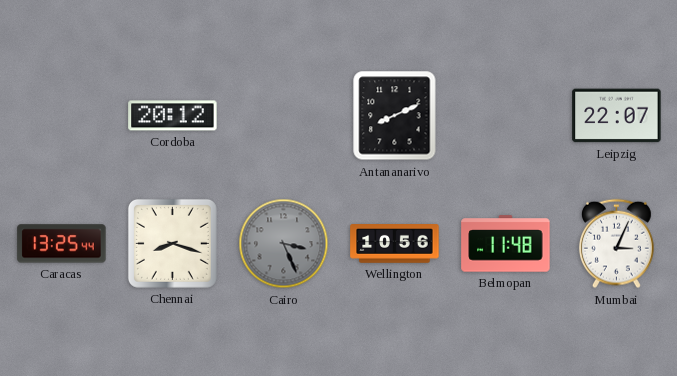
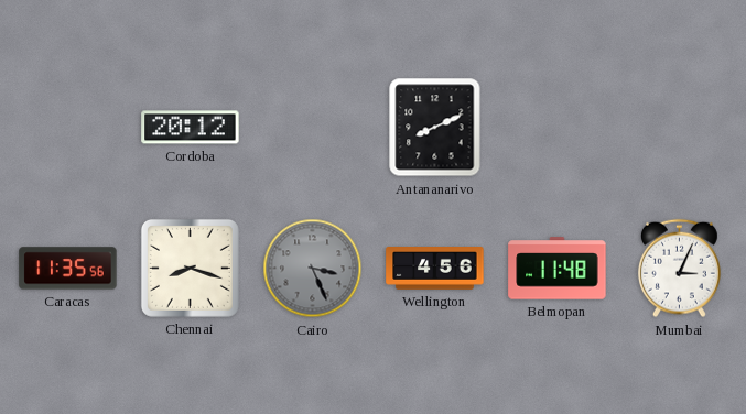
Leipzig: 22:07 -> none (617, 116)
Caracas: 13:25 -> 11:35 (68, 269)
Wellington: 10:56 -> 4:56 (435, 269)
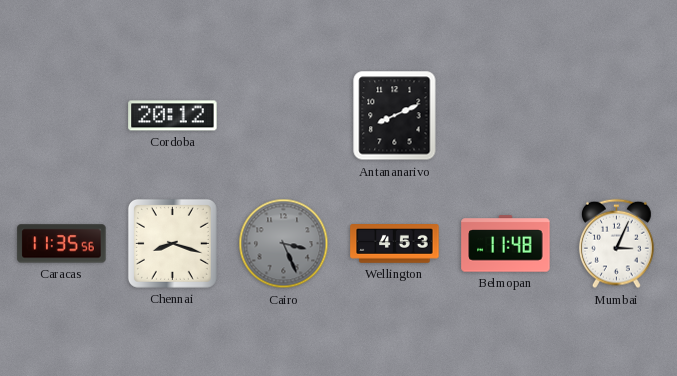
Wellington: 4:56 -> 4:53 (395, 244)
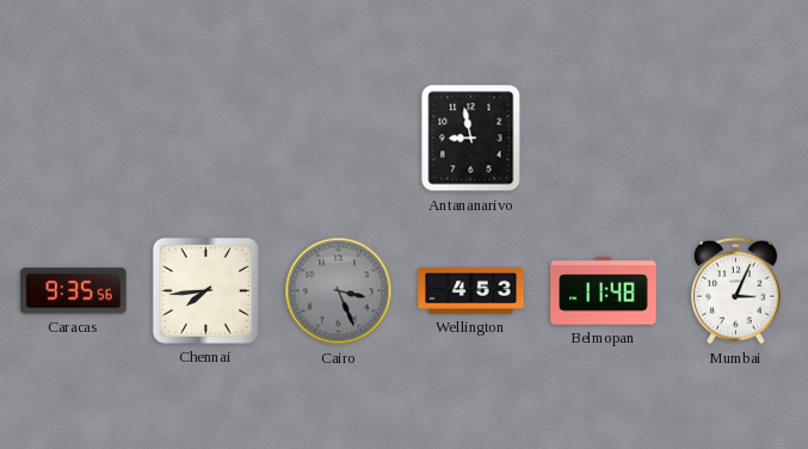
Cordoba: 20:12 -> none (173, 116)
Antananarivo: 8:11 -> 8:58 (471, 139)
Caracas: 11:35 -> 9:35 (74, 291)
Chennai: 8:18 -> 7:44 (205, 290)
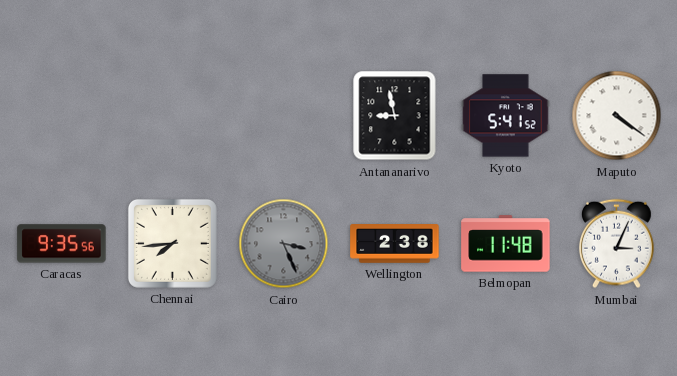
Kyoto: none -> 5:41 (506, 116)
Maputo: none -> 4:21 (617, 116)
Wellington: 4:53 -> 2:38 (395, 244)
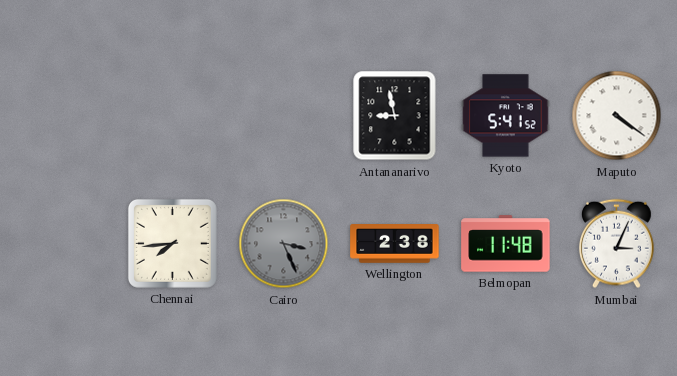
Caracas: 9:35 -> none (62, 244)
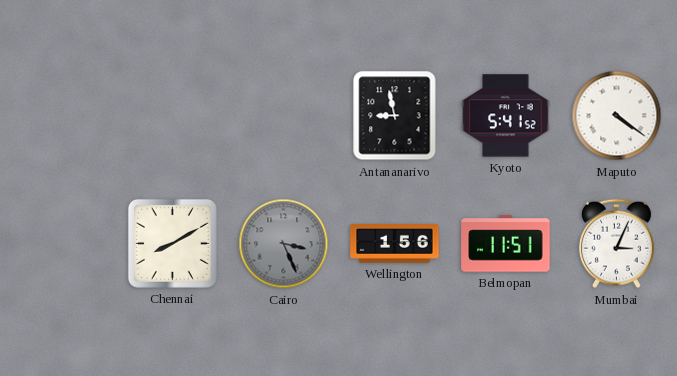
Chennai: 7:44 -> 8:10 (172, 243)
Wellington: 2:38 -> 1:56 (395, 244)
Belmopan: 11:48 -> 11:51 (506, 244)
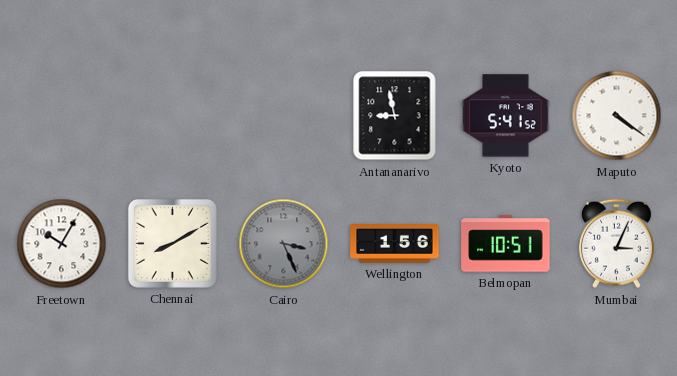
Freetown: none -> 10:05 (62, 244)
Belmopan: 11:51 -> 10:51 (506, 244)
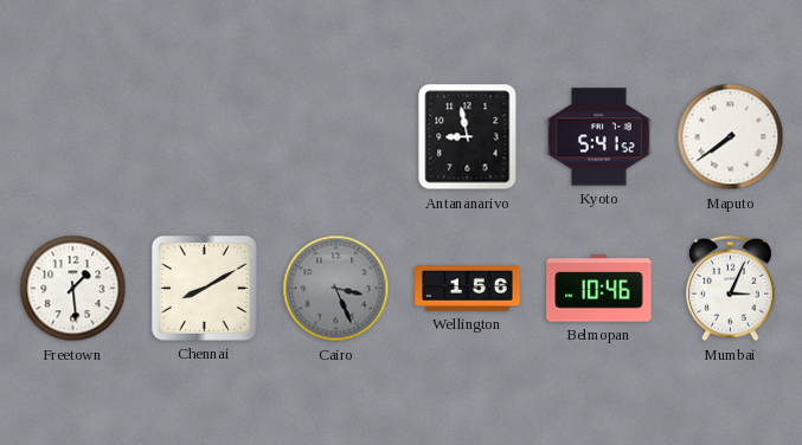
Maputo: 4:21 -> 7:39 (731, 137)
Freetown: 10:05 -> 1:29 (73, 289)
Belmopan: 10:51 -> 10:46 (599, 289)
